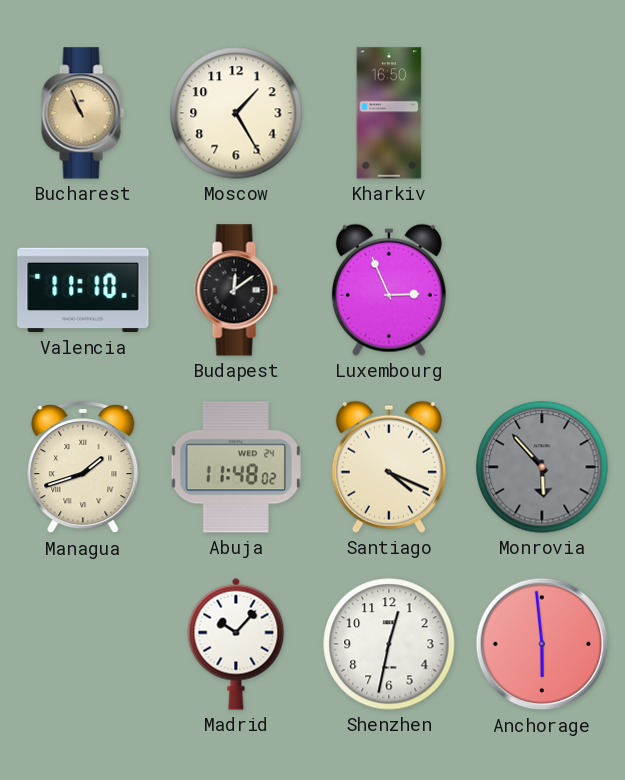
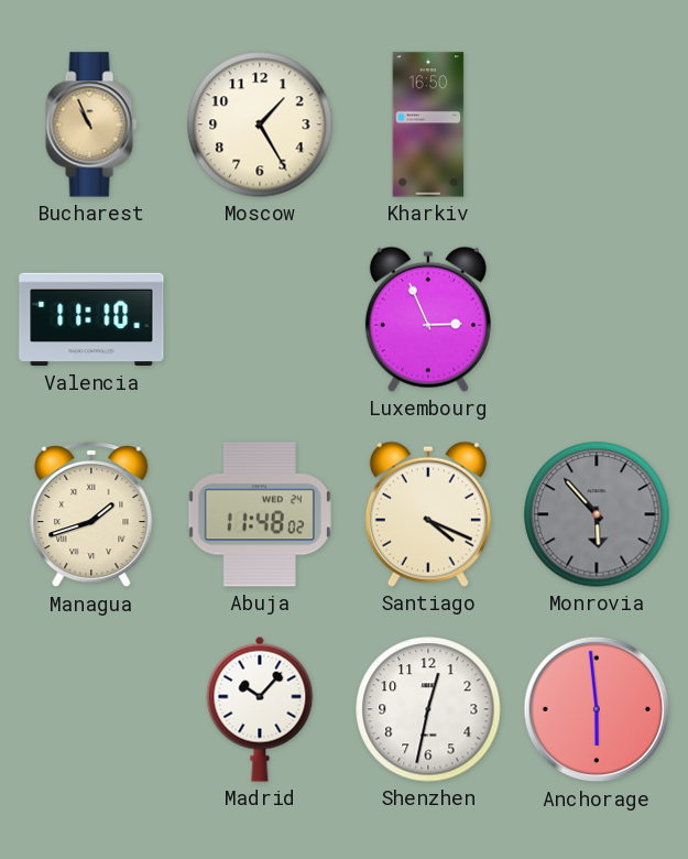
Budapest: 12:09 -> none (236, 290)
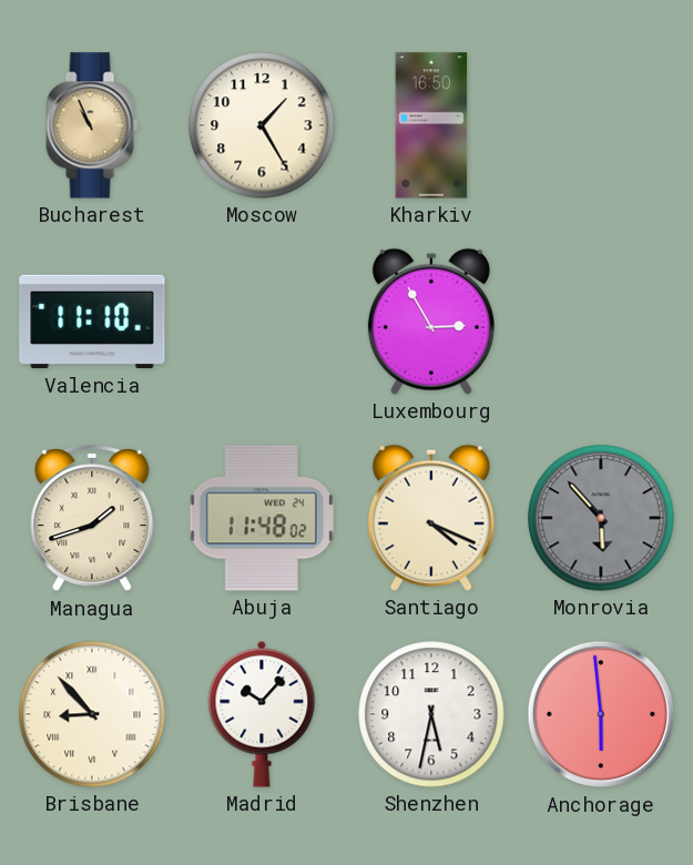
Luxembourg: 2:56 -> 2:55 (431, 322)
Brisbane: none -> 8:53 (92, 714)
Shenzhen: 12:32 -> 5:32 (431, 714)
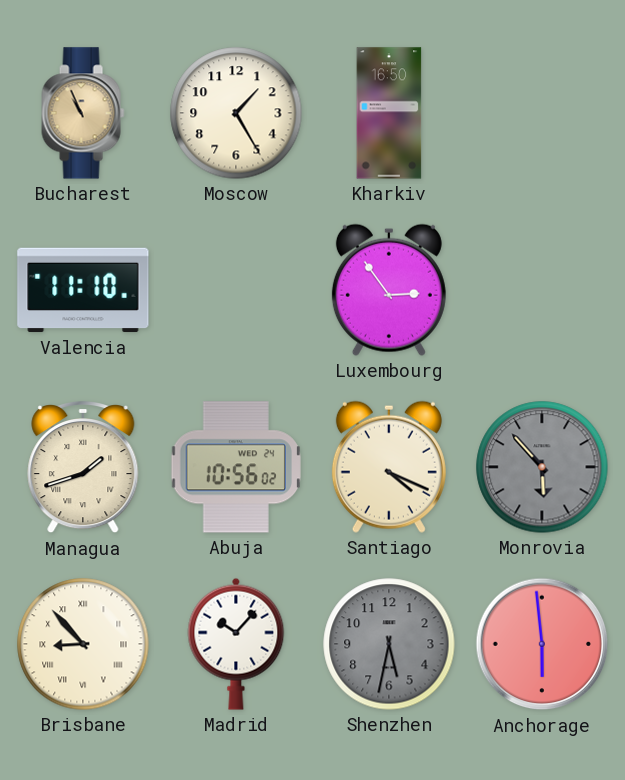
Luxembourg: 2:55 -> 2:54 (389, 290)
Abuja: 11:48 -> 10:56 (236, 467)
Shenzhen dial: white -> grey (389, 644)
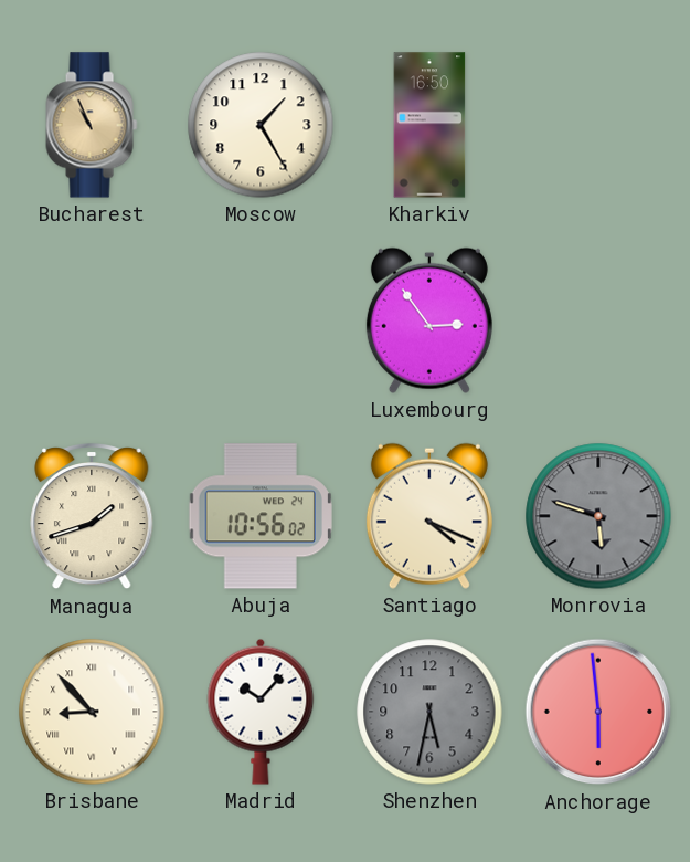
Valencia: 11:10 -> none (83, 290)
Monrovia: 5:53 -> 5:48 (598, 516)
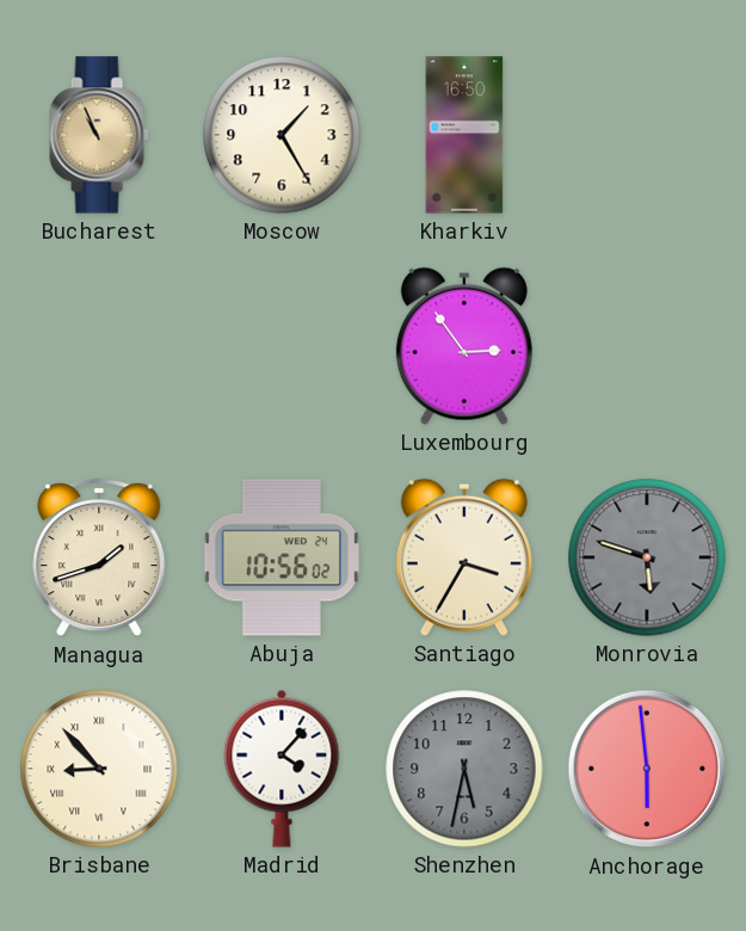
Santiago: 4:19 -> 3:35 (464, 557)
Madrid: 10:07 -> 4:07 (282, 769)
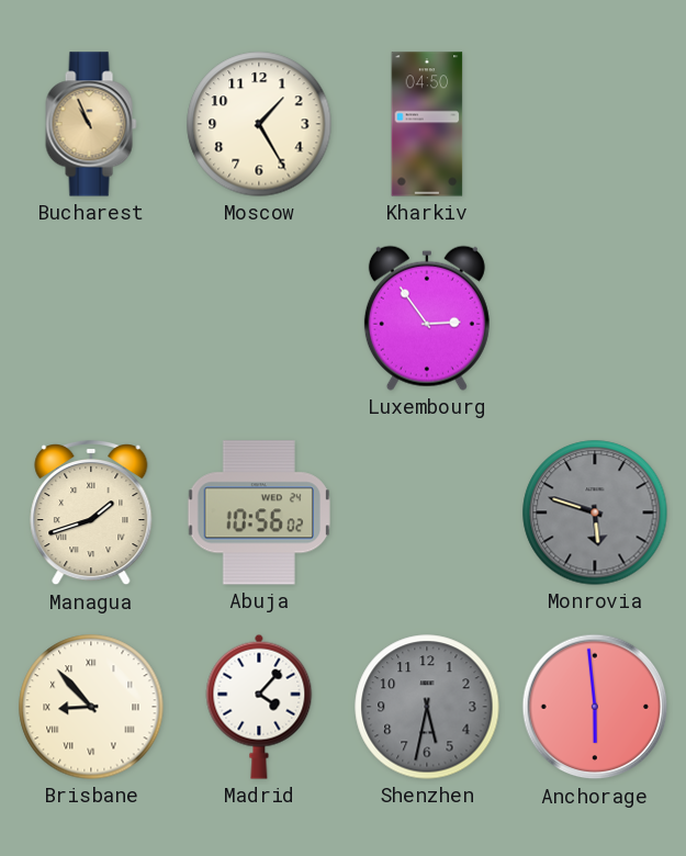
Kharkiv: 16:50 -> 04:50 (427, 124)
Santiago: 3:35 -> none (464, 557)
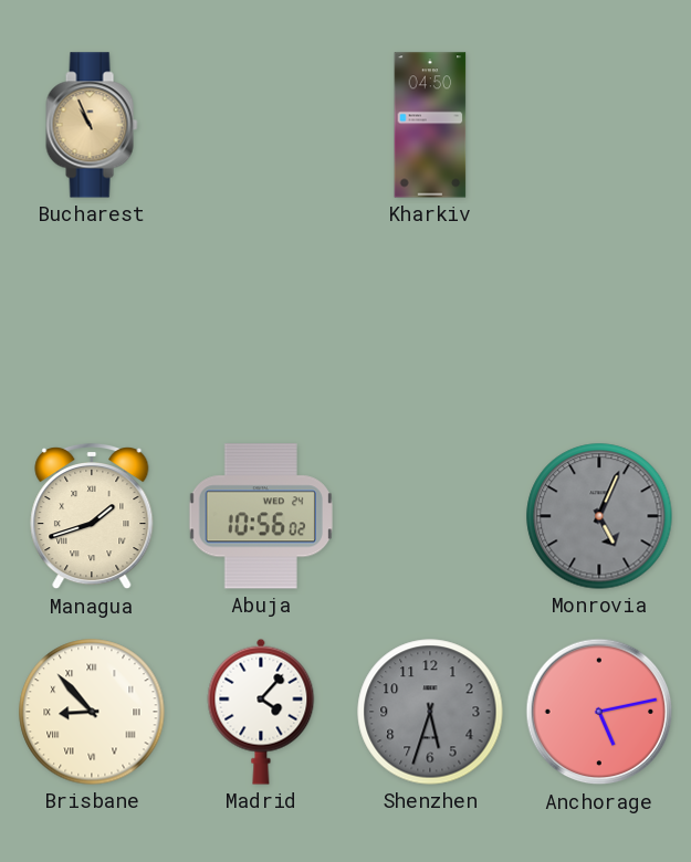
Moscow: 1:25 -> none (259, 124)
Luxembourg: 2:54 -> none (427, 318)
Monrovia: 5:48 -> 5:04 (599, 516)
Shenzhen: 5:32 -> 5:33 (430, 712)
Anchorage: 5:59 -> 5:13 (599, 712)
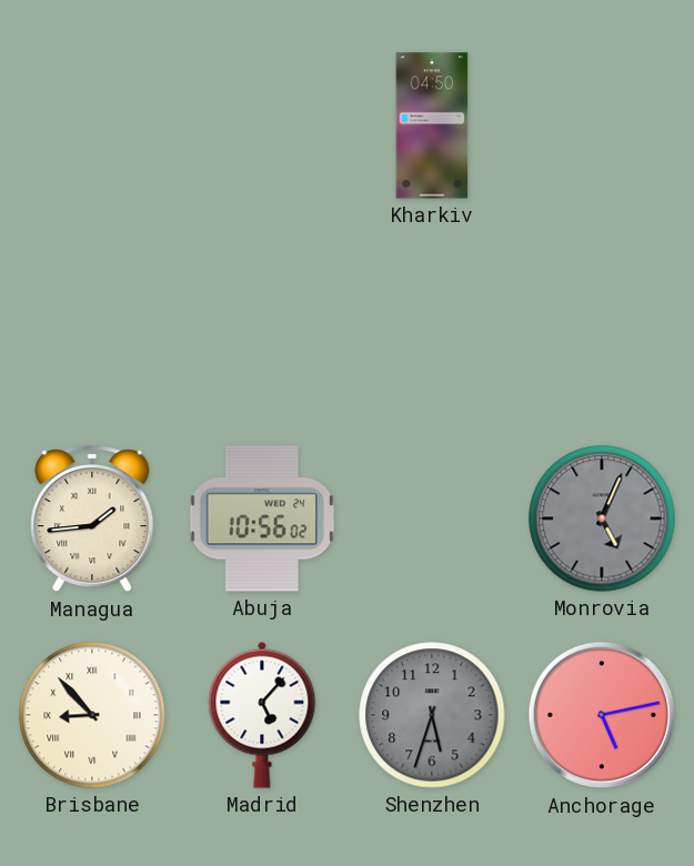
Bucharest: 10:56 -> none (92, 125)
Managua: 1:42 -> 1:44 (92, 518)
Madrid: 4:07 -> 5:07 (262, 715)
